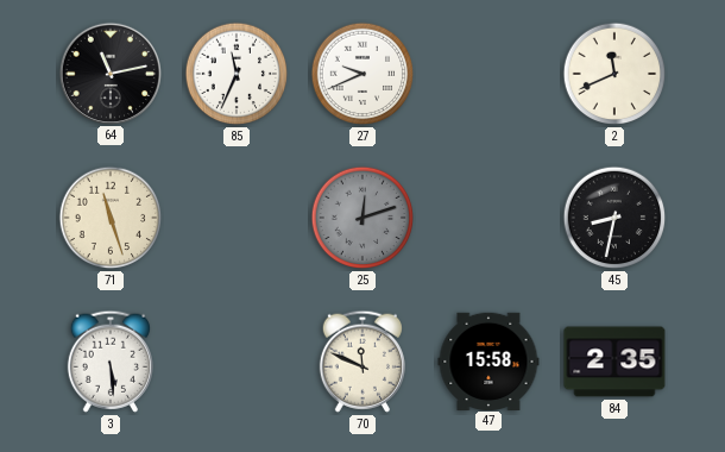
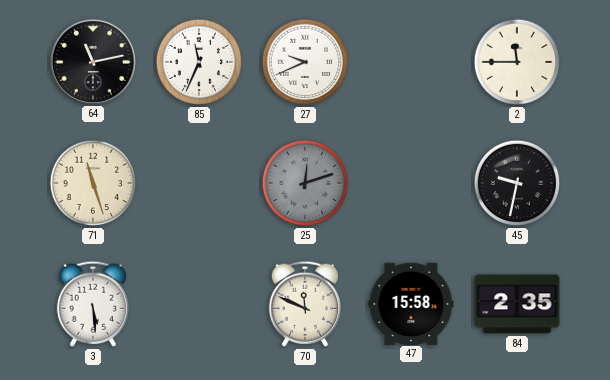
2: 11:41 -> 11:45 (517, 62)
45: 8:32 -> 9:32 (517, 183)
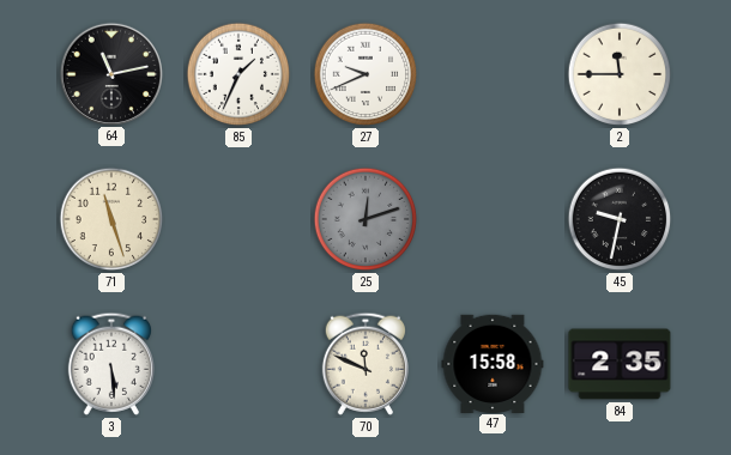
85: 11:34 -> 1:34 (238, 74)
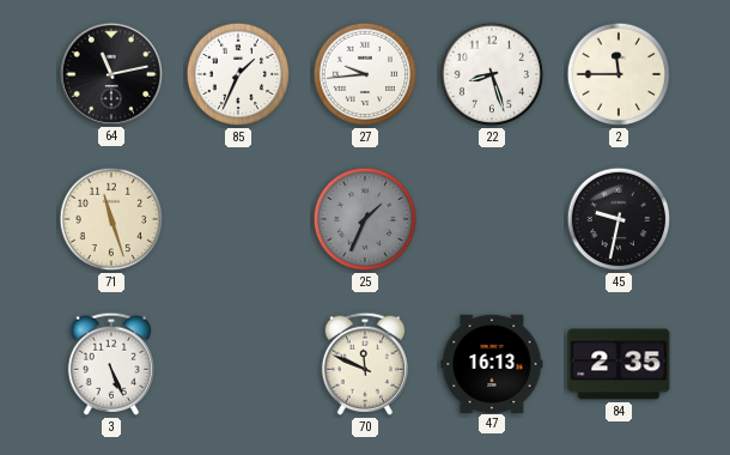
27: 9:41 -> 9:44 (365, 74)
22: none -> 8:27 (492, 74)
25: 12:12 -> 1:34 (365, 219)
3: 5:29 -> 5:26 (111, 364)
47: 15:58 -> 16:13 (492, 363)
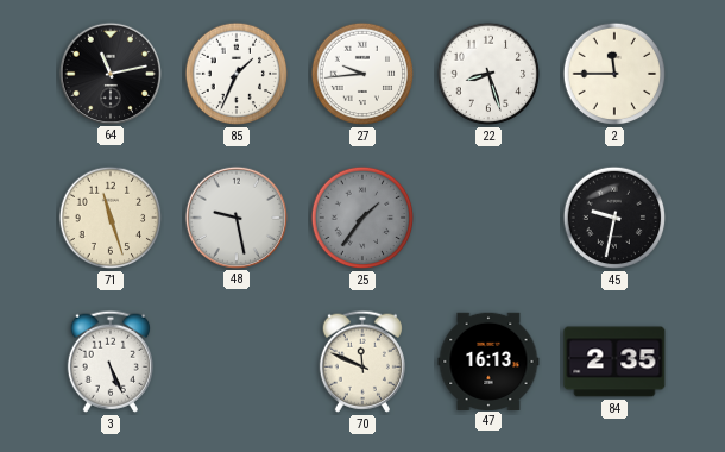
48: none -> 9:28 (235, 216)
25: 1:34 -> 1:36 (363, 218)
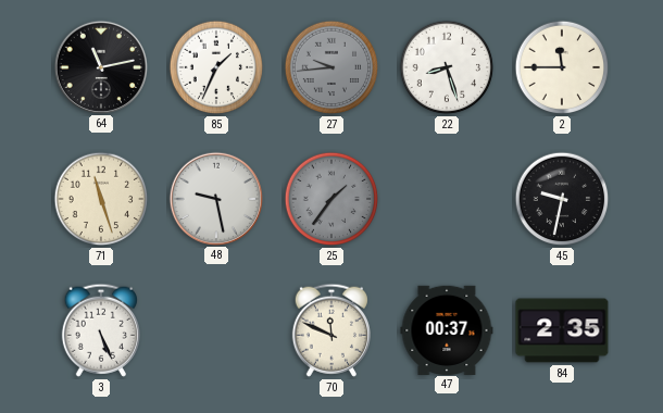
27 dial: white -> grey (331, 67)
47: 16:13 -> 00:37 (447, 329)
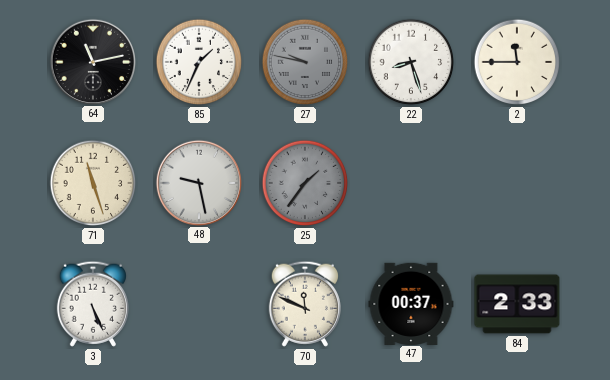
27: 9:44 -> 9:47 (305, 62)
45: 9:32 -> none (562, 199)
84: 2:35 -> 2:33 (517, 304)
